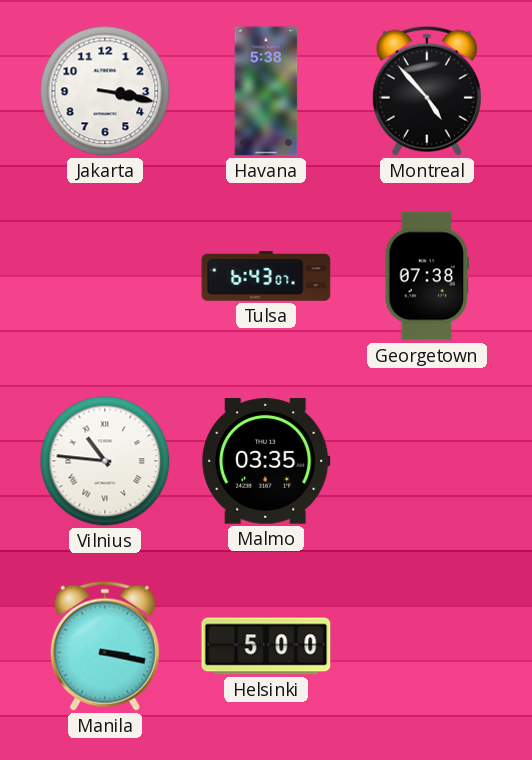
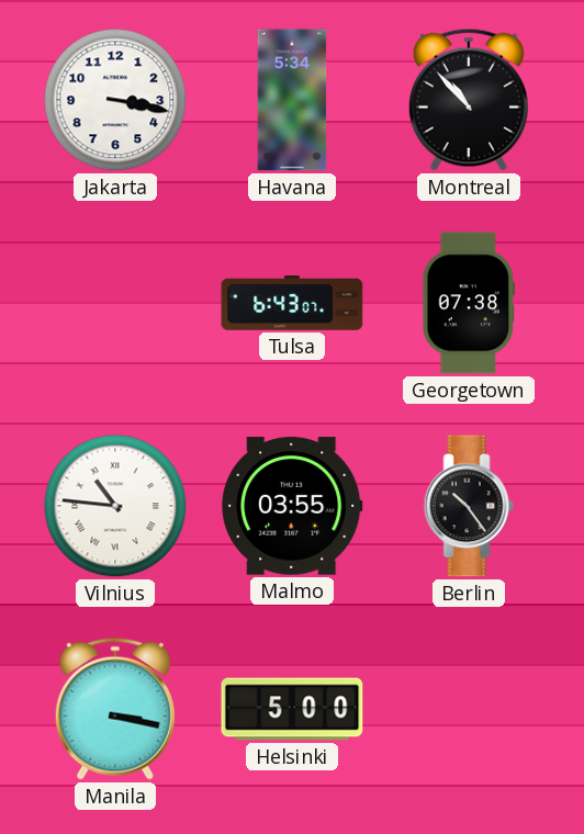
Havana: 5:38 -> 5:34 (292, 100)
Montreal: 4:53 -> 10:53 (469, 100)
Malmo: 03:35 -> 03:55 (292, 506)
Berlin: none -> 10:24 (469, 506)
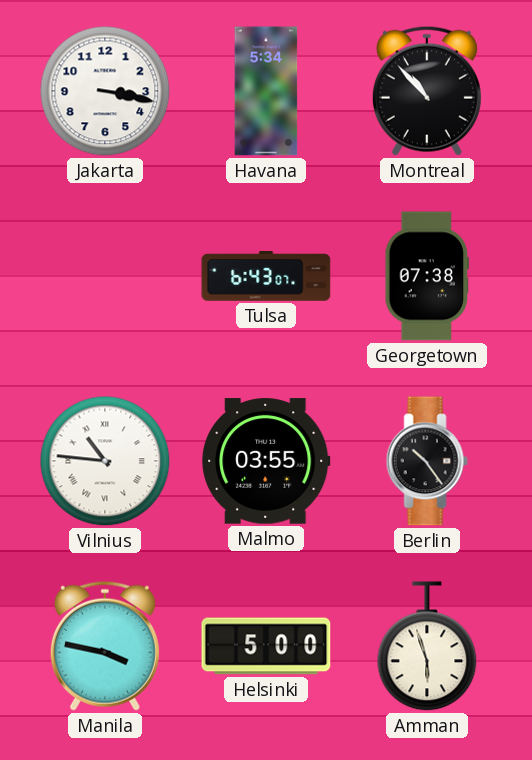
Manila: 3:17 -> 3:47 (105, 646)
Amman: none -> 5:57 (427, 646)
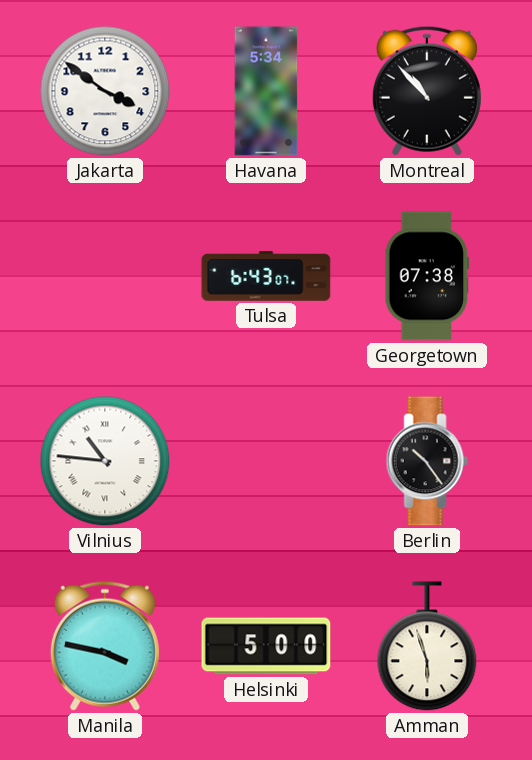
Jakarta: 3:17 -> 3:51 (105, 91)
Malmo: 03:55 -> none (266, 461)
